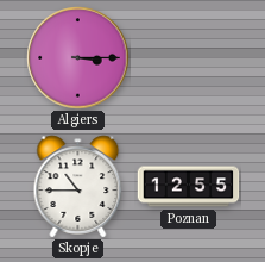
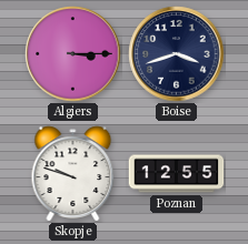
Boise: none -> 3:42 (177, 54)
Skopje: 10:45 -> 9:48 (73, 174)
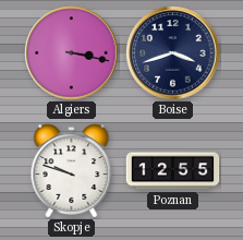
Algiers: 3:15 -> 3:17 (72, 53)
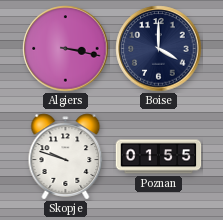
Boise: 3:42 -> 4:00 (159, 49)
Poznan: 12:55 -> 01:55 (159, 157)
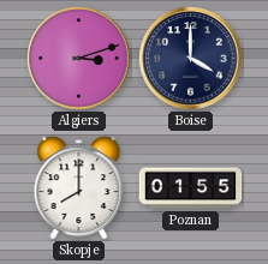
Algiers: 3:17 -> 3:12 (79, 59)
Skopje: 9:48 -> 8:00 (79, 188)
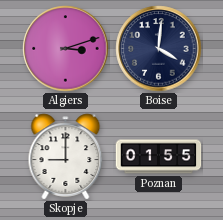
Boise: 4:00 -> 4:01 (159, 49)
Skopje: 8:00 -> 9:00 (66, 157)
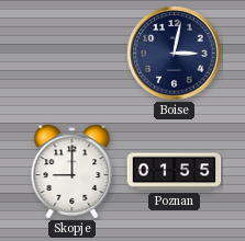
Algiers: 3:12 -> none (66, 49)
Boise: 4:01 -> 3:02 (175, 54)
